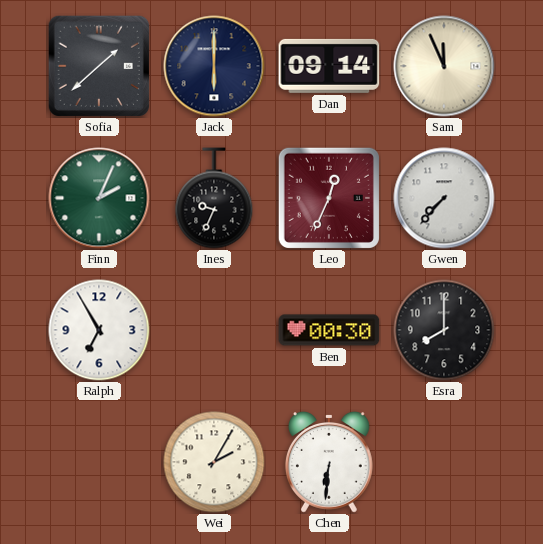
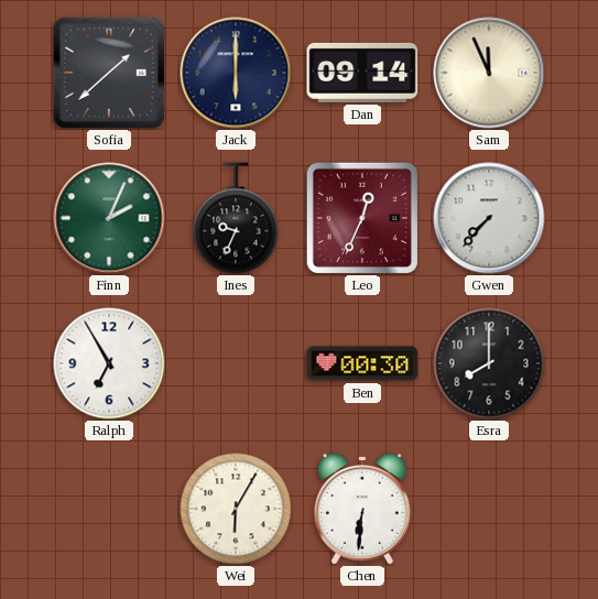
Wei: 2:05 -> 6:05 (236, 509)
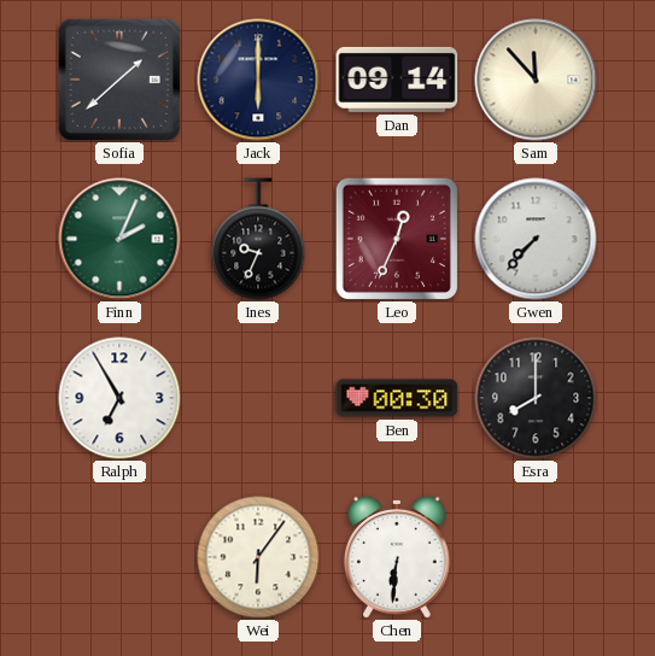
Sam: 11:56 -> 11:53 (536, 80)
Wei: 6:05 -> 6:06 (258, 557)
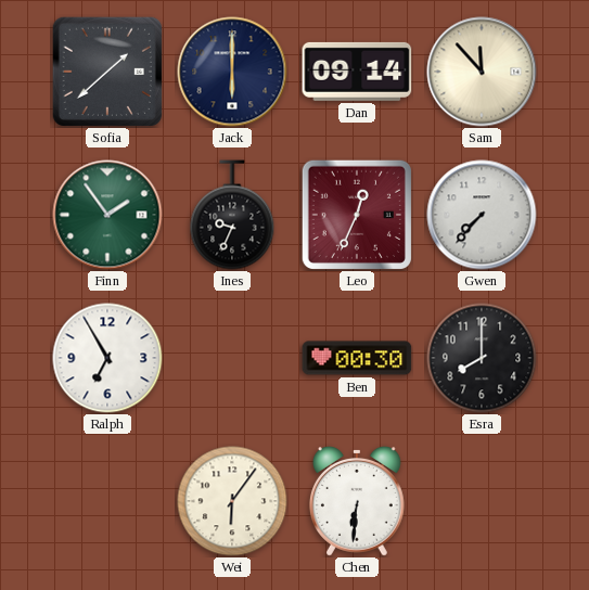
Finn: 2:04 -> 1:54 (107, 215)
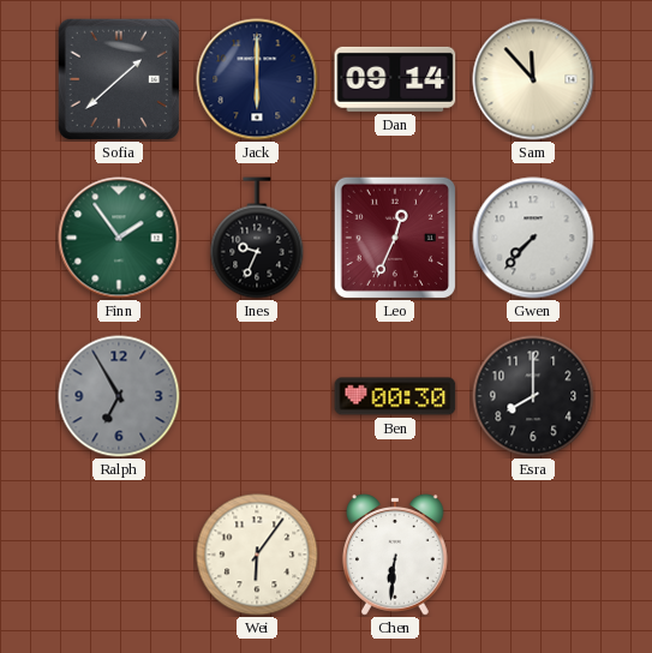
Ralph dial: white -> grey (119, 396)
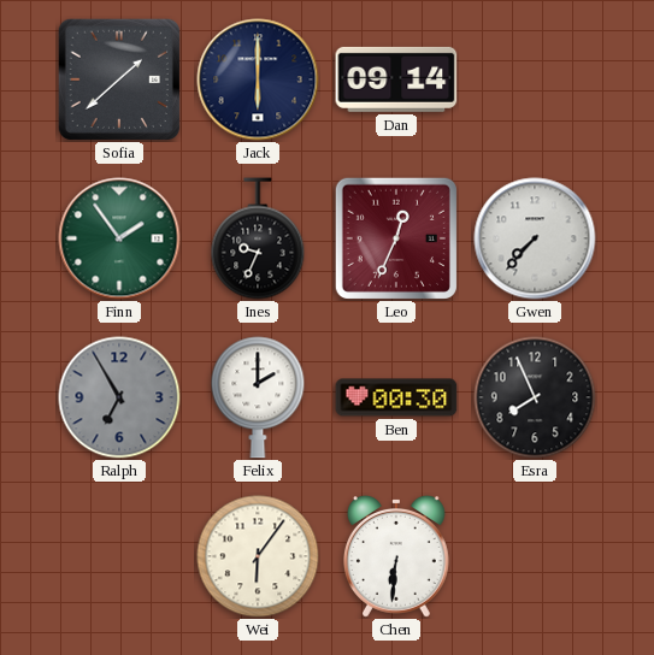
Sam: 11:53 -> none (533, 79)
Felix: none -> 2:00 (258, 397)
Esra: 8:00 -> 7:56 (535, 397)
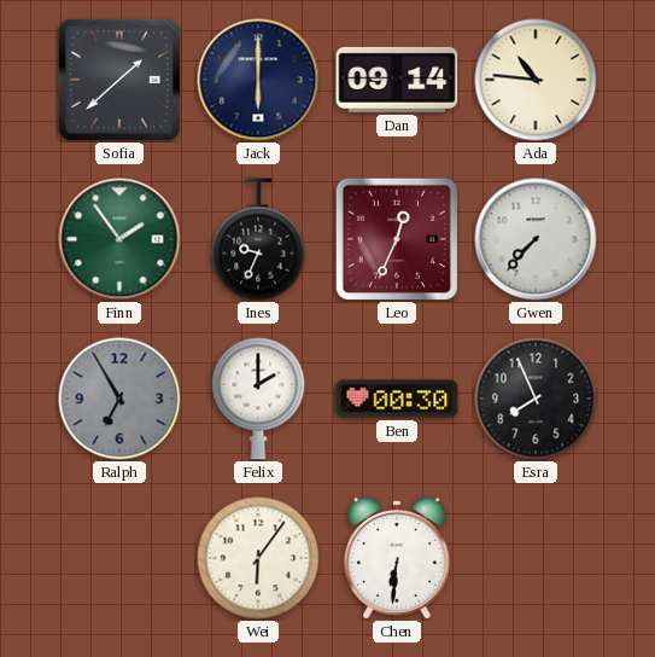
Ada: none -> 10:46 (536, 80)
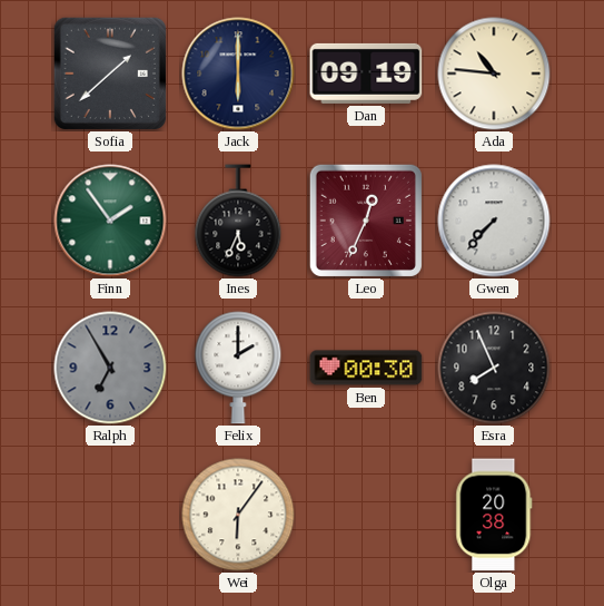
Dan: 09:14 -> 09:19 (366, 74)
Ines: 9:34 -> 5:34 (238, 221)
Chen: 6:31 -> none (397, 558)
Olga: none -> 20:38 (494, 515)
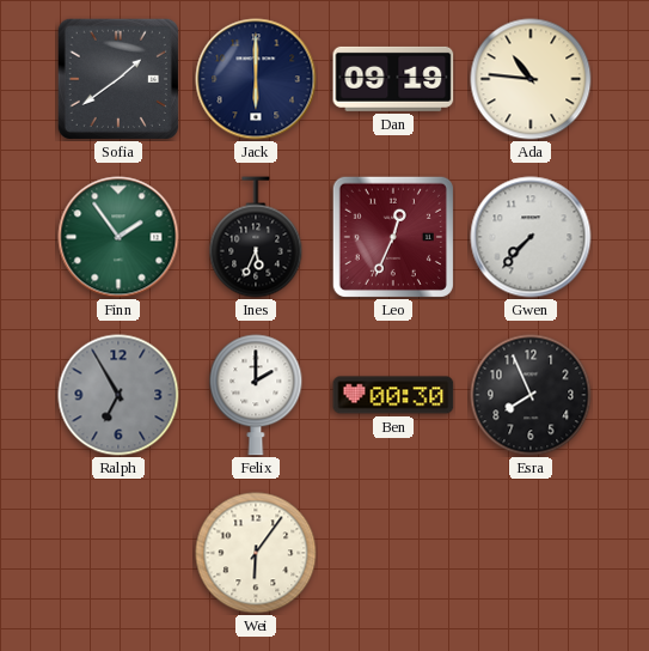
Sofia: 1:38 -> 1:39 (118, 79)
Olga: 20:38 -> none (494, 515)
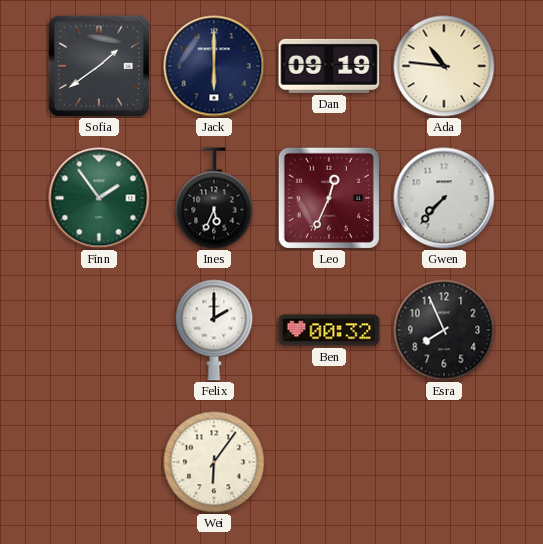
Ralph: 6:55 -> none (118, 395)
Ben: 00:30 -> 00:32 (329, 330)
